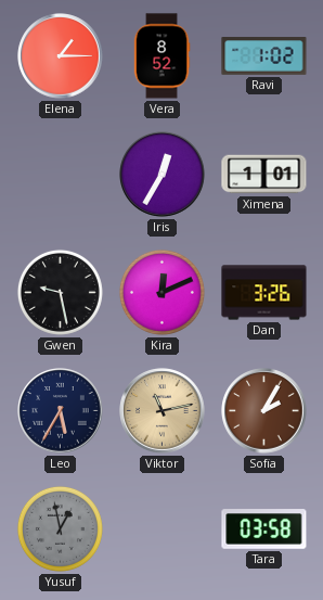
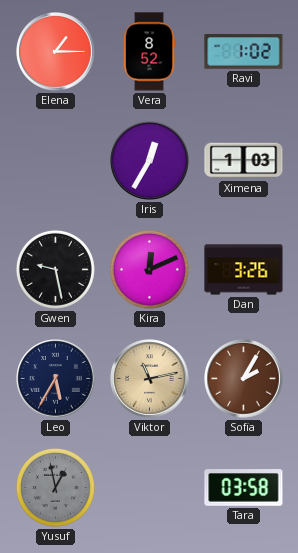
Ximena: 1:01 -> 1:03 (244, 161)
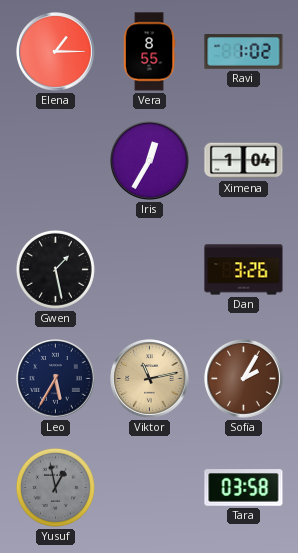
Vera: 8:52 -> 8:55 (149, 52)
Ximena: 1:03 -> 1:04 (244, 161)
Gwen: 9:28 -> 1:28 (55, 269)
Kira: 12:11 -> none (149, 269)
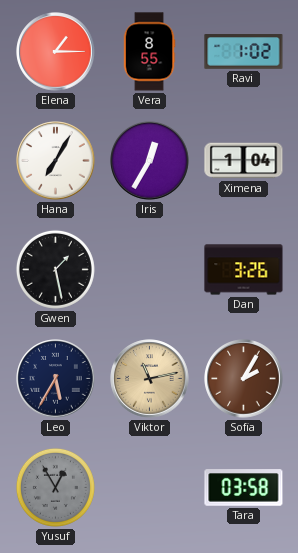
Hana: none -> 7:05 (56, 161)
Yusuf: 12:58 -> 12:55 (55, 487)
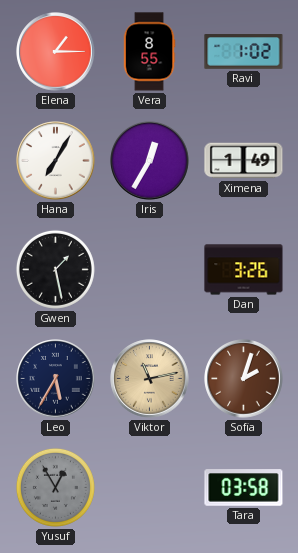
Ximena: 1:04 -> 1:49 (244, 161)
Sofia: 2:05 -> 2:03 (244, 379)
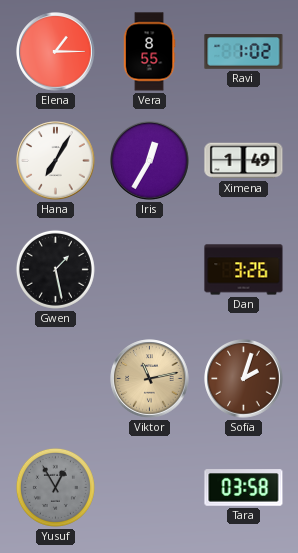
Leo: 5:35 -> none (56, 379)
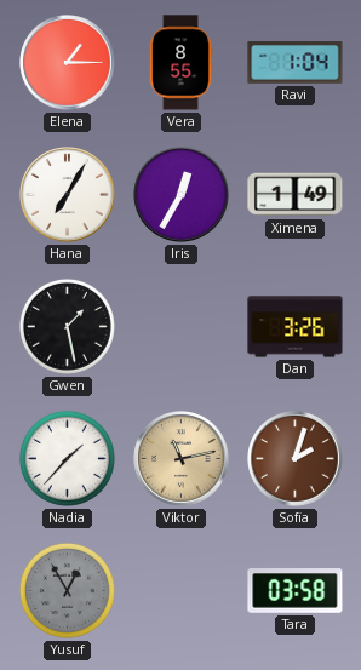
Ravi: 1:02 -> 1:04 (296, 63)
Nadia: none -> 1:37 (67, 458)
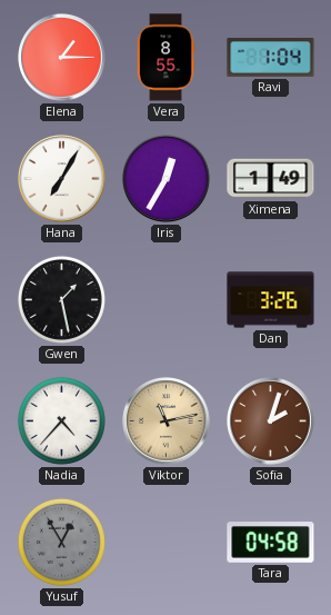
Nadia: 1:37 -> 4:37 (61, 420)
Tara: 03:58 -> 04:58 (271, 543)
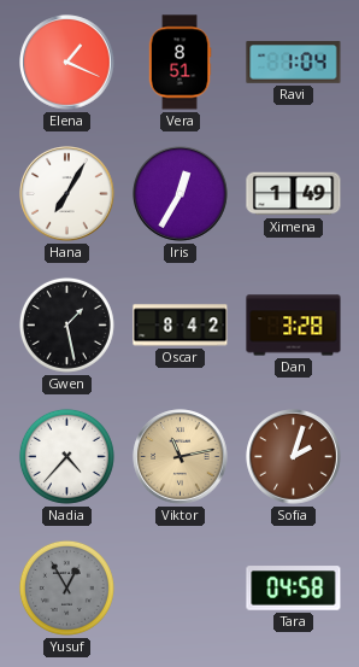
Elena: 1:15 -> 1:19 (67, 63)
Vera: 8:55 -> 8:51 (179, 63)
Oscar: none -> 8:42 (181, 326)
Dan: 3:26 -> 3:28 (294, 326)
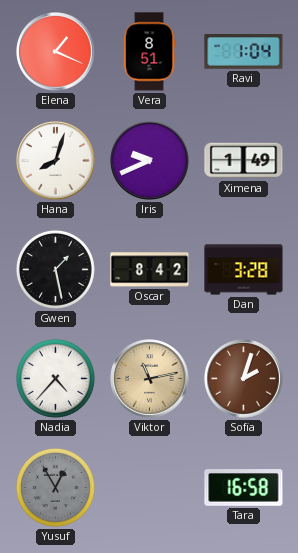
Hana: 7:05 -> 8:03 (56, 161)
Iris: 12:35 -> 9:41 (150, 161)
Tara: 04:58 -> 16:58 (244, 488)
